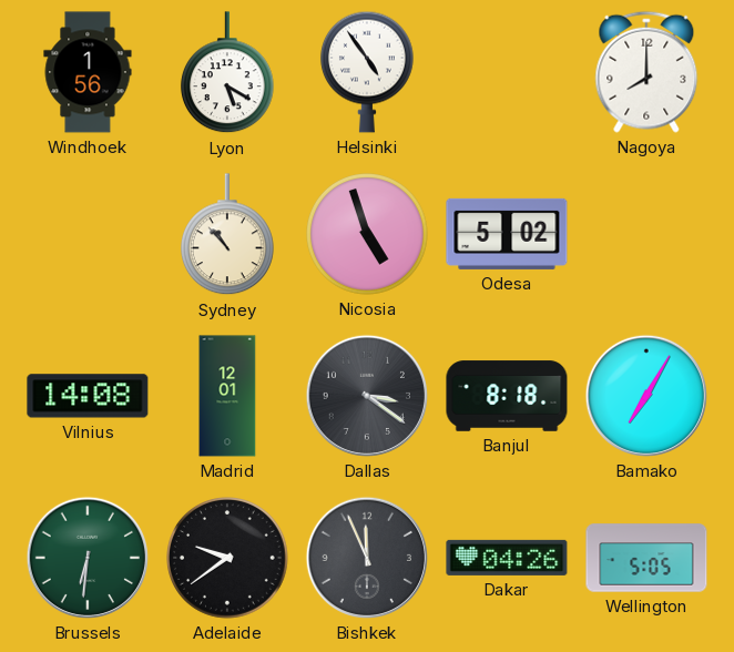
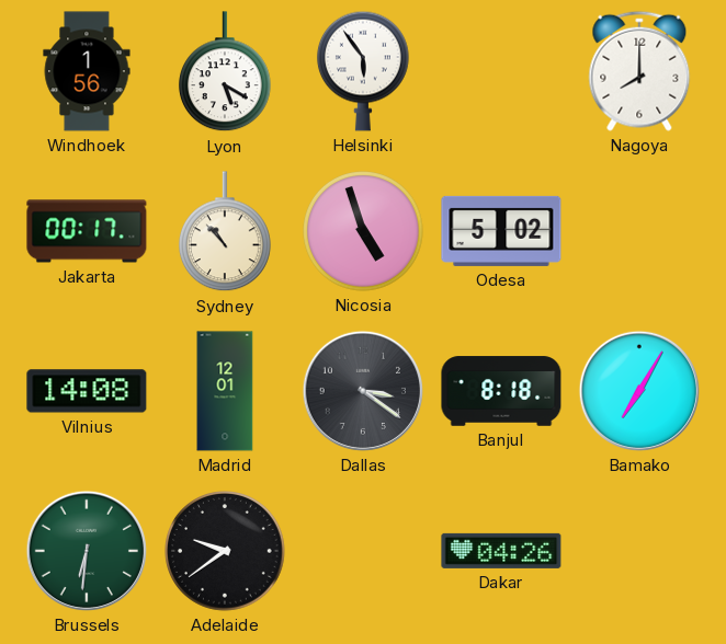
Helsinki: 4:54 -> 5:54 (363, 71)
Jakarta: none -> 00:17 (87, 231)
Bishkek: 11:56 -> none (367, 558)
Wellington: 5:05 -> none (646, 558)
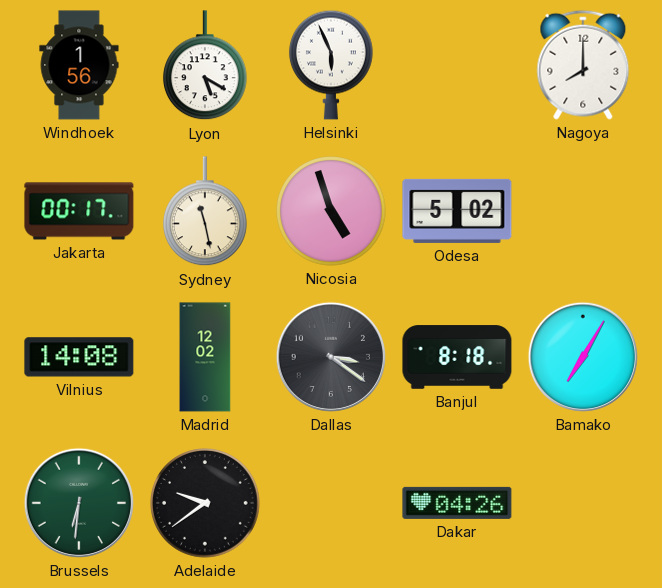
Helsinki: 5:54 -> 5:56 (331, 65)
Sydney: 10:53 -> 11:28 (205, 212)
Madrid: 12:01 -> 12:02 (205, 357)
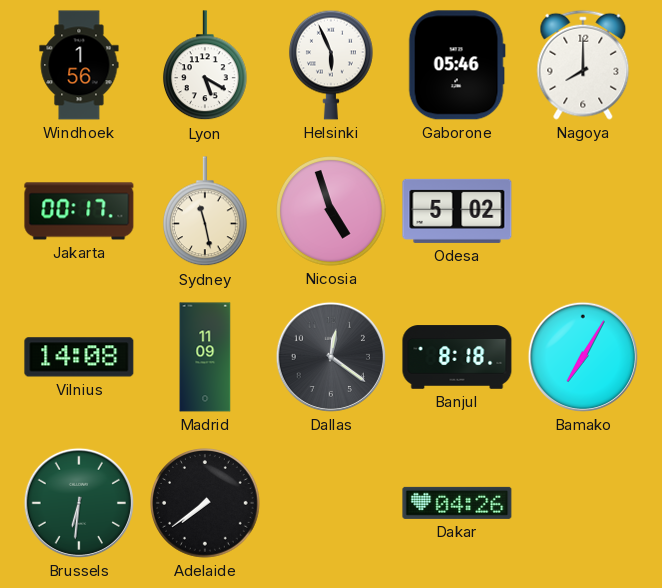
Gaborone: none -> 05:46 (457, 65)
Madrid: 12:02 -> 11:09 (205, 357)
Dallas: 3:21 -> 12:21 (331, 357)
Adelaide: 9:39 -> 7:39 (206, 504)
